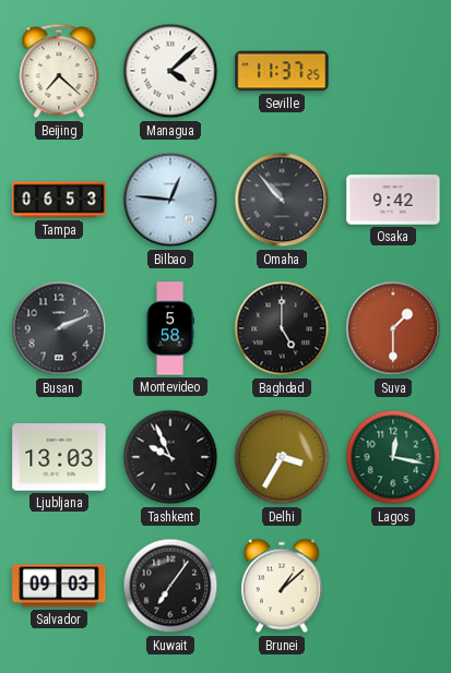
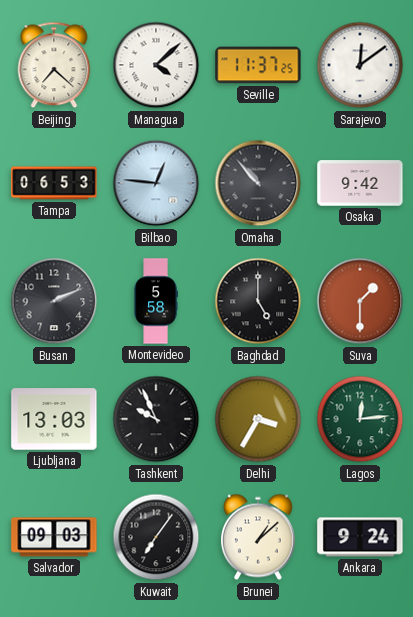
Sarajevo: none -> 12:09 (360, 65)
Lagos: 12:17 -> 12:14 (360, 419)
Ankara: none -> 9:24 (360, 537)
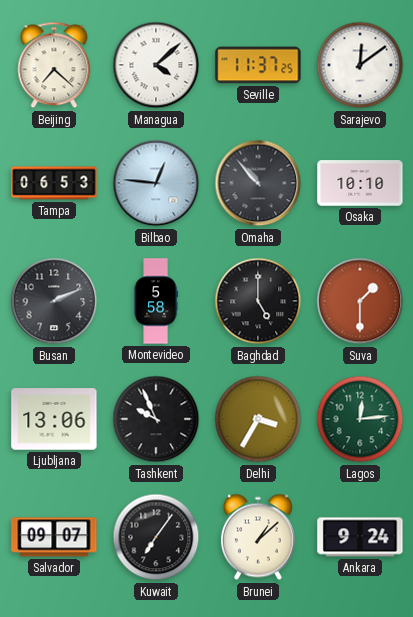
Osaka: 9:42 -> 10:10 (360, 183)
Ljubljana: 13:03 -> 13:06 (54, 419)
Salvador: 09:03 -> 09:07 (54, 537)
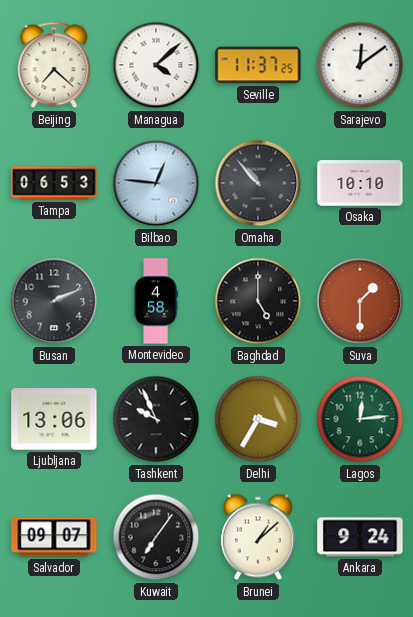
Montevideo: 5:58 -> 4:58 (156, 301)
